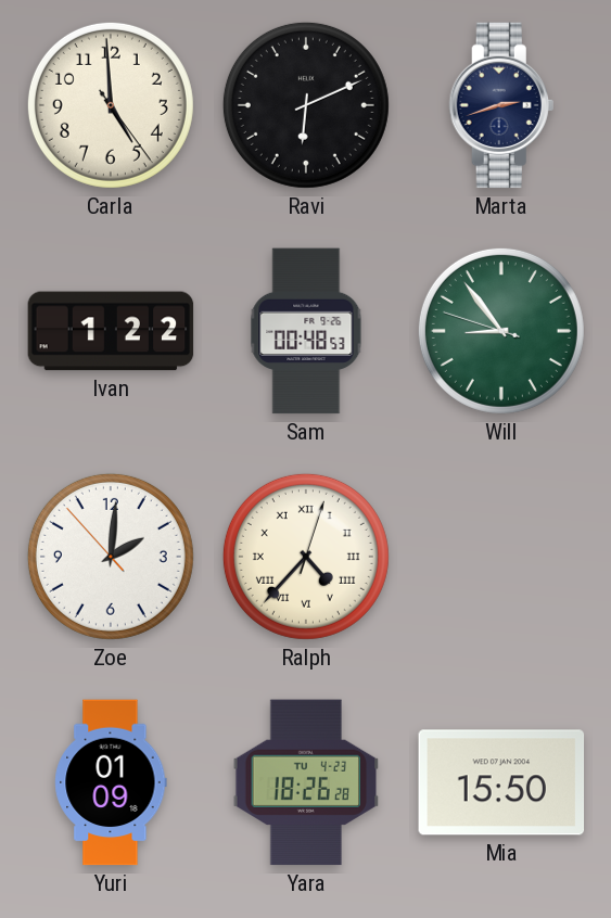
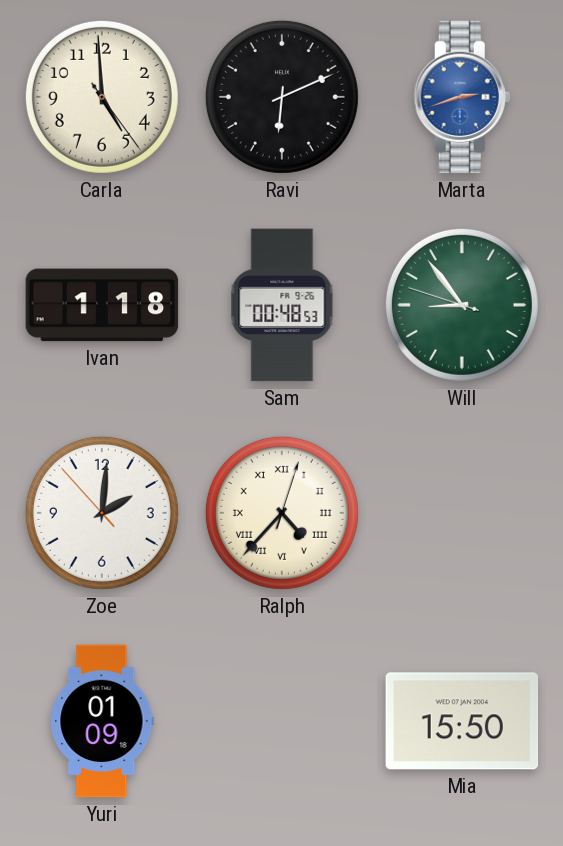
Marta dial: navy -> blue (462, 97)
Ivan: 1:22 -> 1:18 (102, 305)
Yara: 18:26 -> none (306, 782)
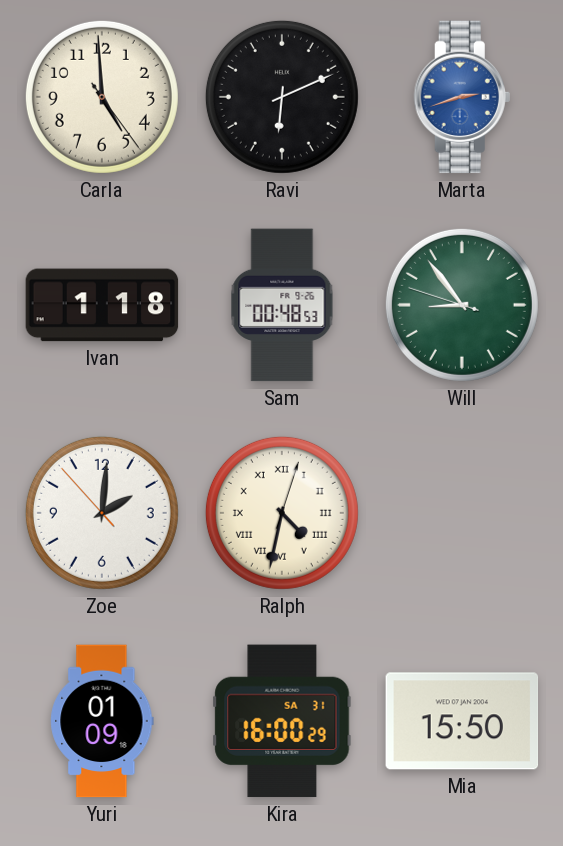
Ralph: 4:37 -> 4:32 (282, 513)
Kira: none -> 16:00 (282, 721)
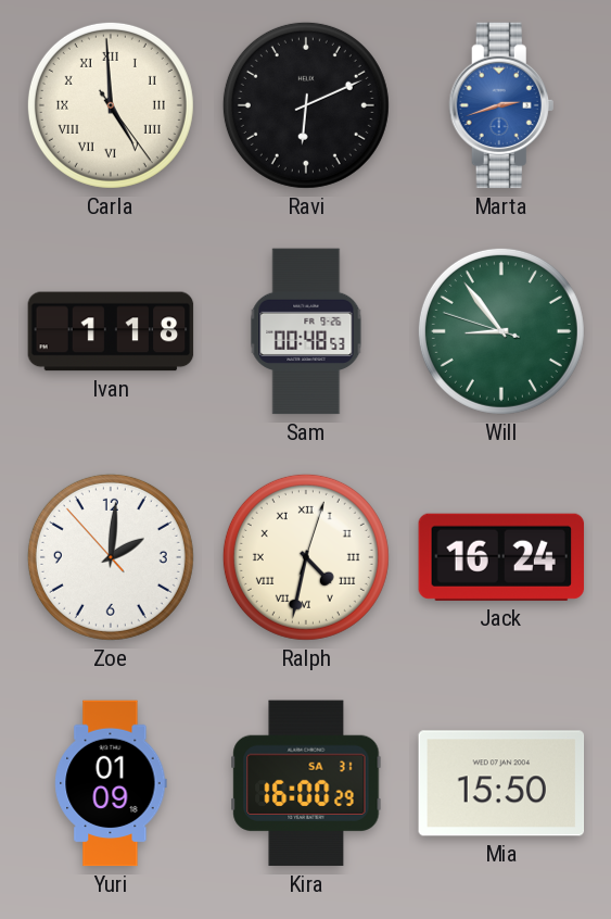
Carla numerals: Arabic -> Roman (111, 105)
Jack: none -> 16:24 (501, 557)
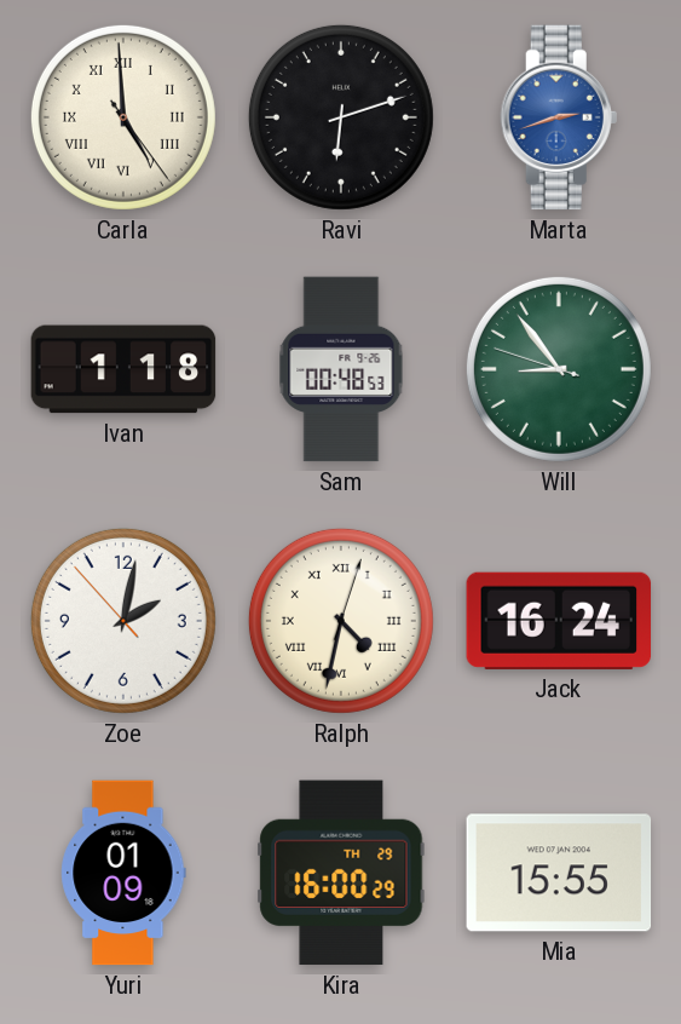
Ravi: 6:11 -> 6:12 (341, 117)
Zoe: 2:00 -> 2:01 (123, 621)
Kira date: SA 31 -> TH 29 (341, 873)
Mia: 15:50 -> 15:55 (559, 873)
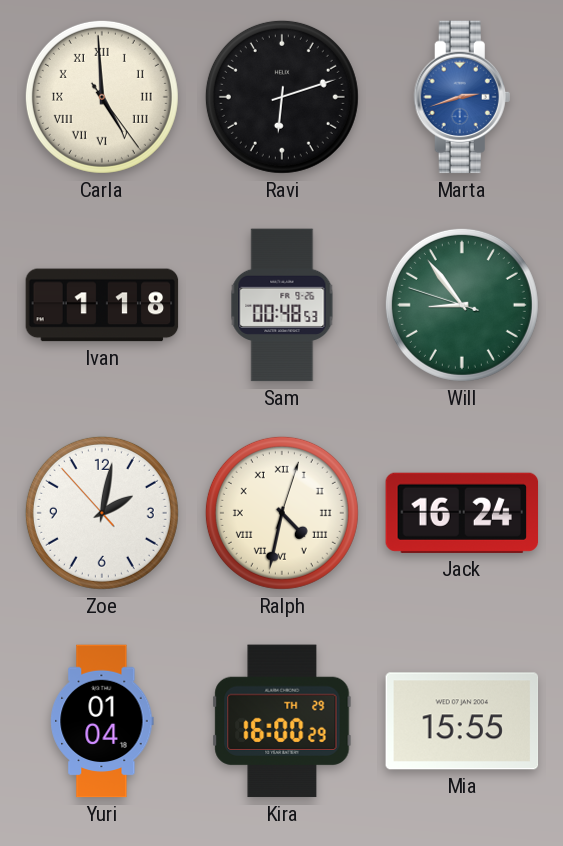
Yuri: 01:09 -> 01:04 (102, 721)
